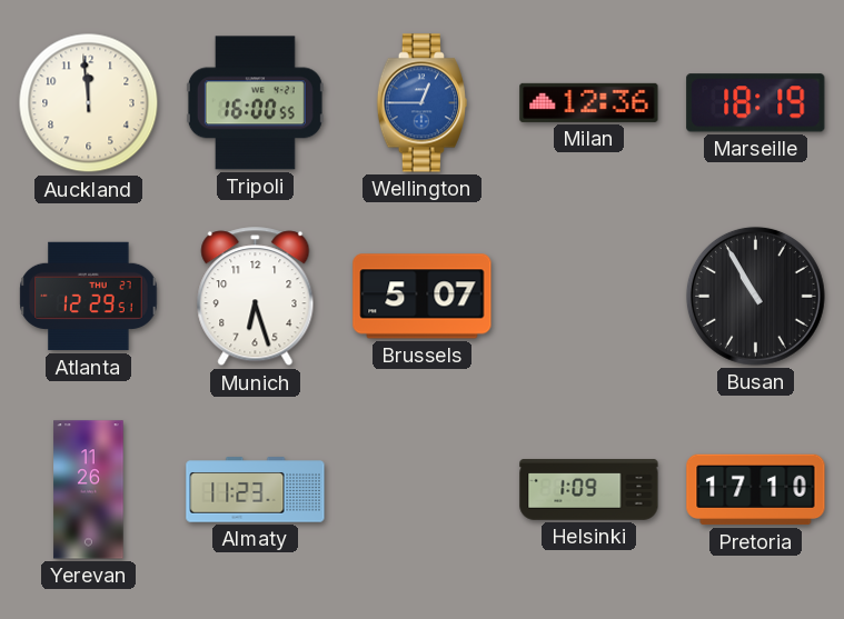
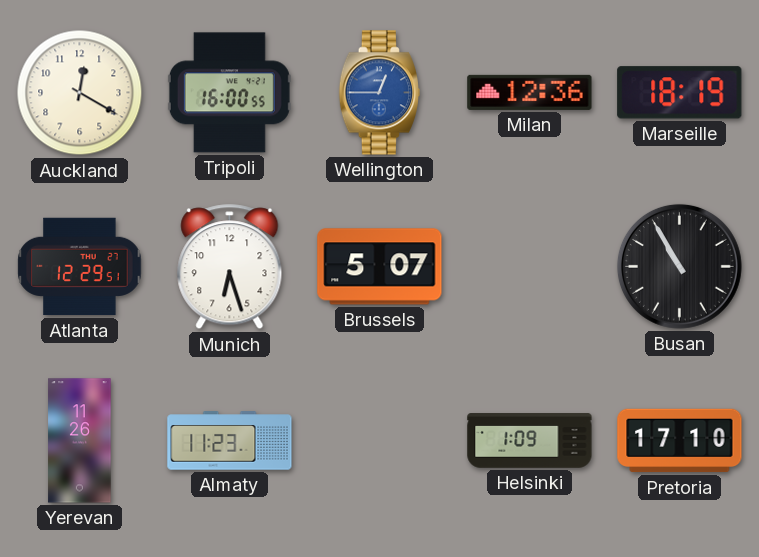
Auckland: 11:59 -> 12:20 (80, 93)
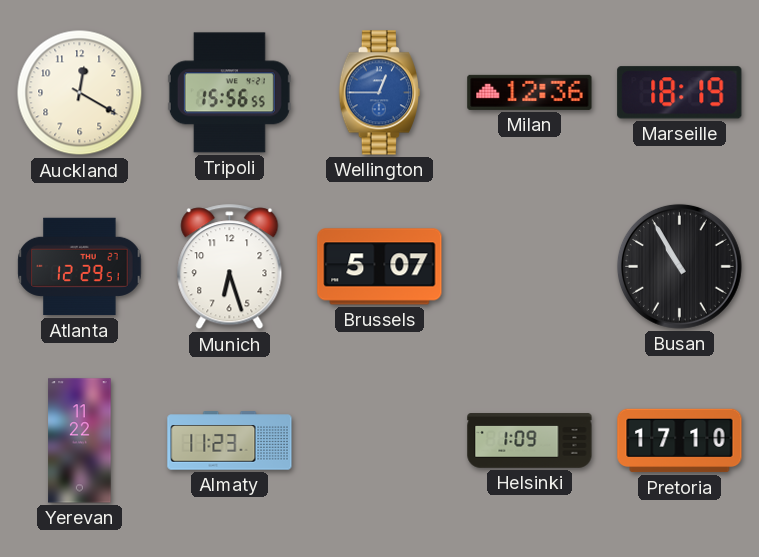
Tripoli: 16:00 -> 15:56 (229, 93)
Yerevan: 11:26 -> 11:22 (80, 441)
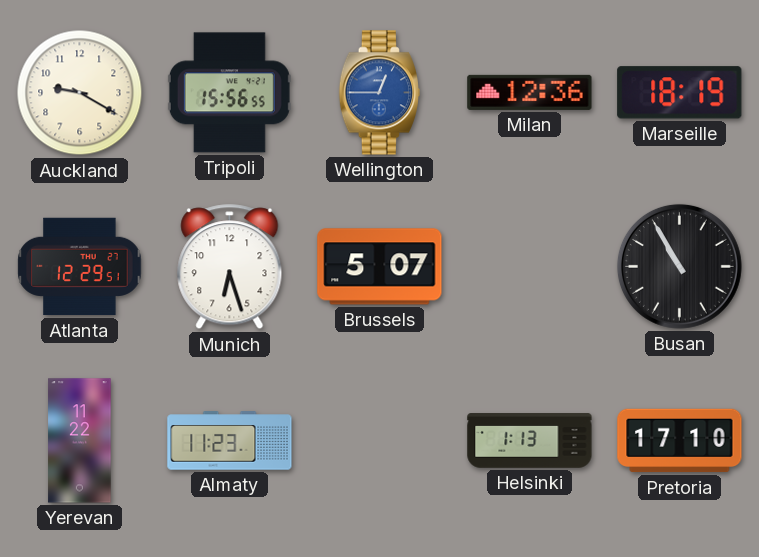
Auckland: 12:20 -> 9:20 (80, 93)
Helsinki: 1:09 -> 1:13 (530, 441)
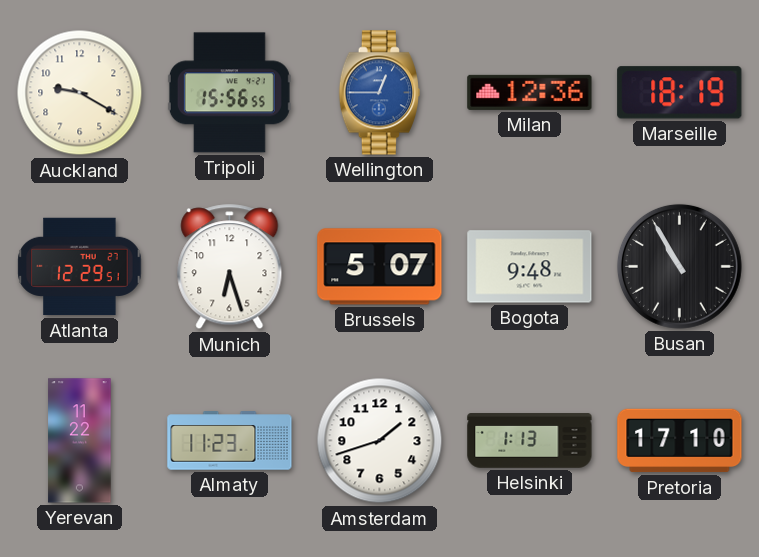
Bogota: none -> 9:48 (530, 267)
Amsterdam: none -> 1:42 (380, 441)
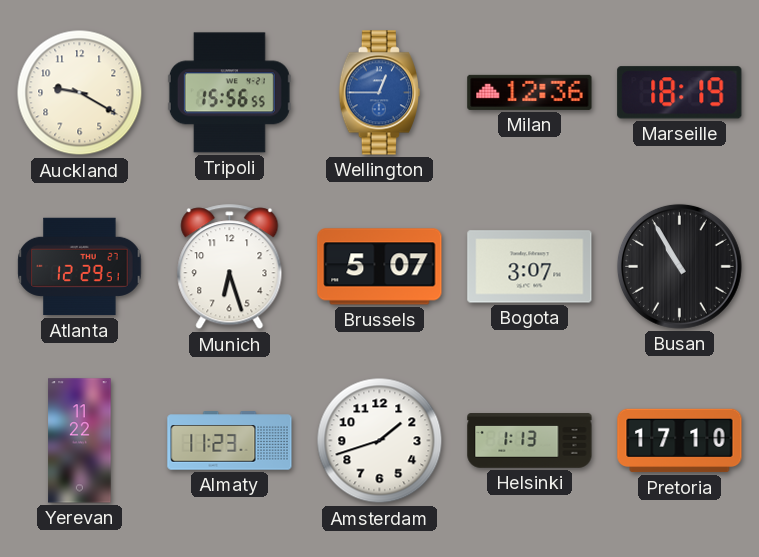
Bogota: 9:48 -> 3:07 (530, 267)
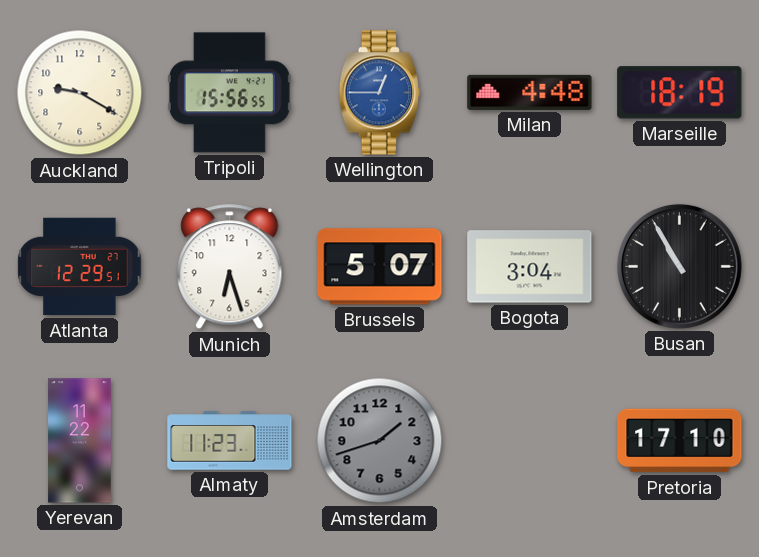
Milan: 12:36 -> 4:48 (530, 92)
Bogota: 3:07 -> 3:04 (530, 267)
Amsterdam dial: white -> grey (380, 441)
Helsinki: 1:13 -> none (530, 441)
